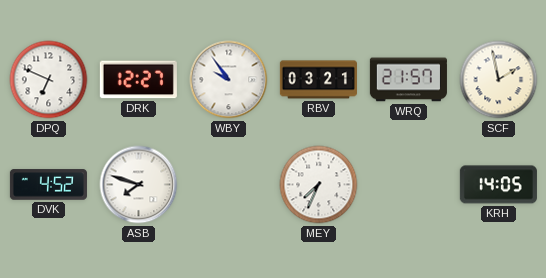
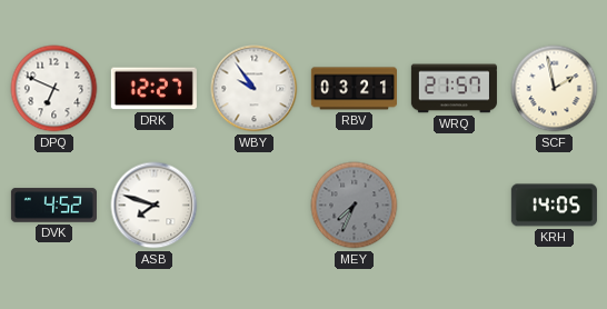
MEY dial: white -> grey (355, 206)
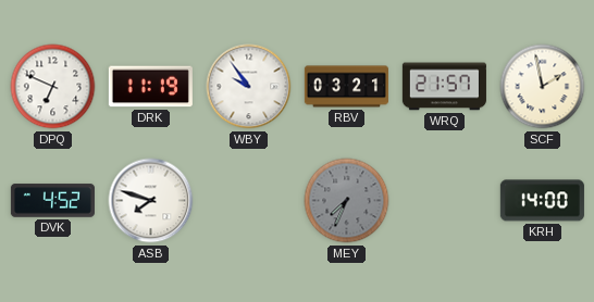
DRK: 12:27 -> 11:19 (150, 87)
KRH: 14:05 -> 14:00 (542, 201)
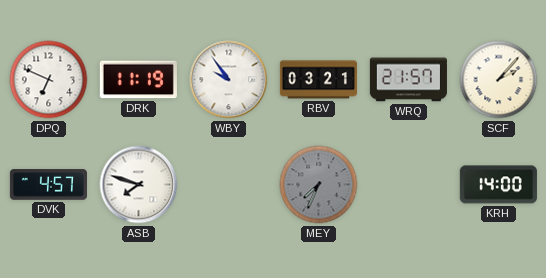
SCF: 1:58 -> 2:07 (499, 80)
DVK: 4:52 -> 4:57 (48, 185)
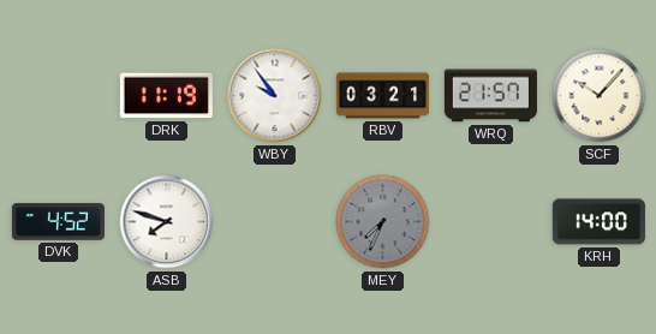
DPQ: 6:49 -> none (49, 80)
SCF: 2:07 -> 10:07 (600, 96)
DVK: 4:57 -> 4:52 (58, 222)
